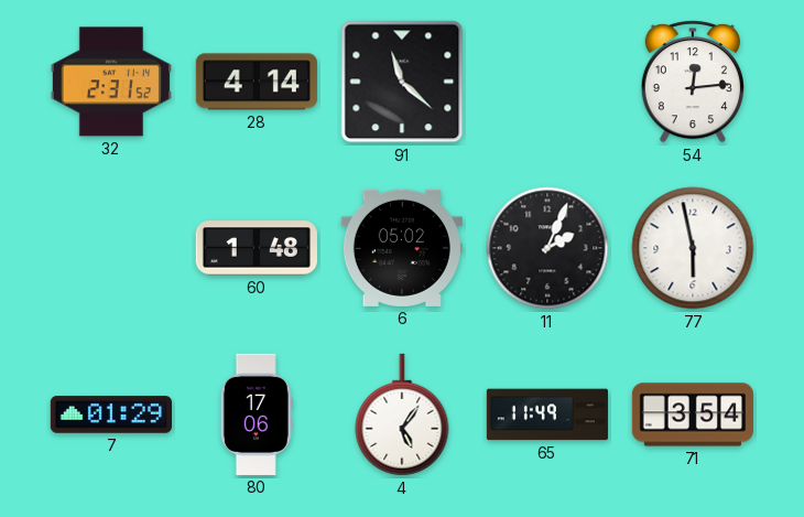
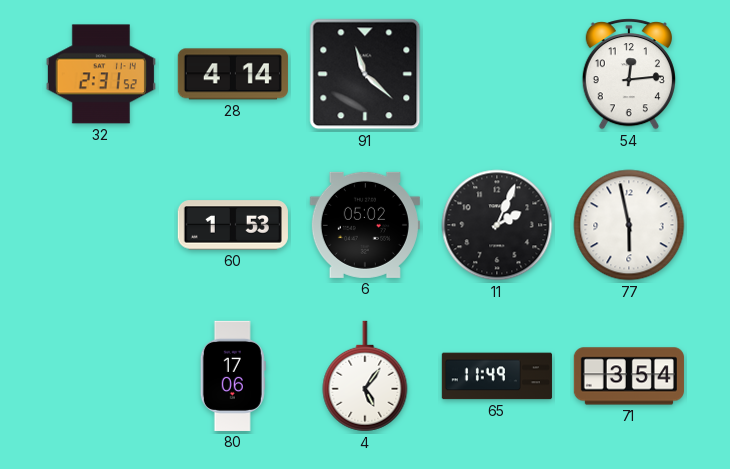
60: 1:48 -> 1:53 (233, 225)
7: 01:29 -> none (111, 414)
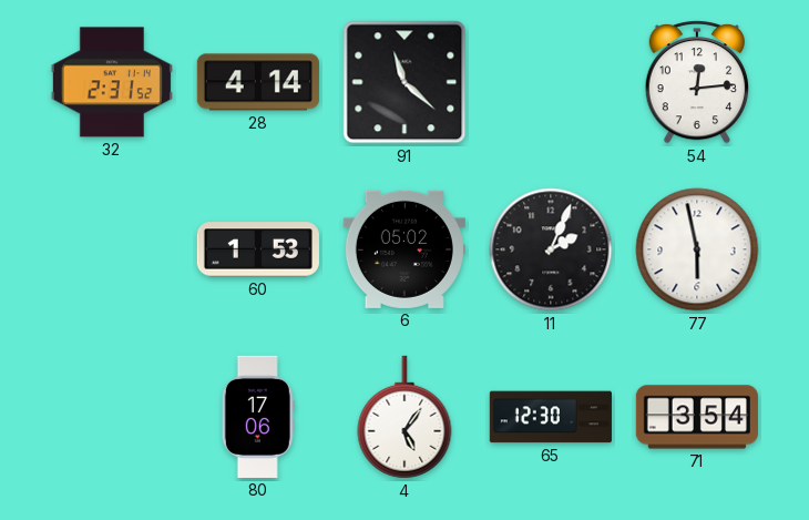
65: 11:49 -> 12:30 (551, 417)
